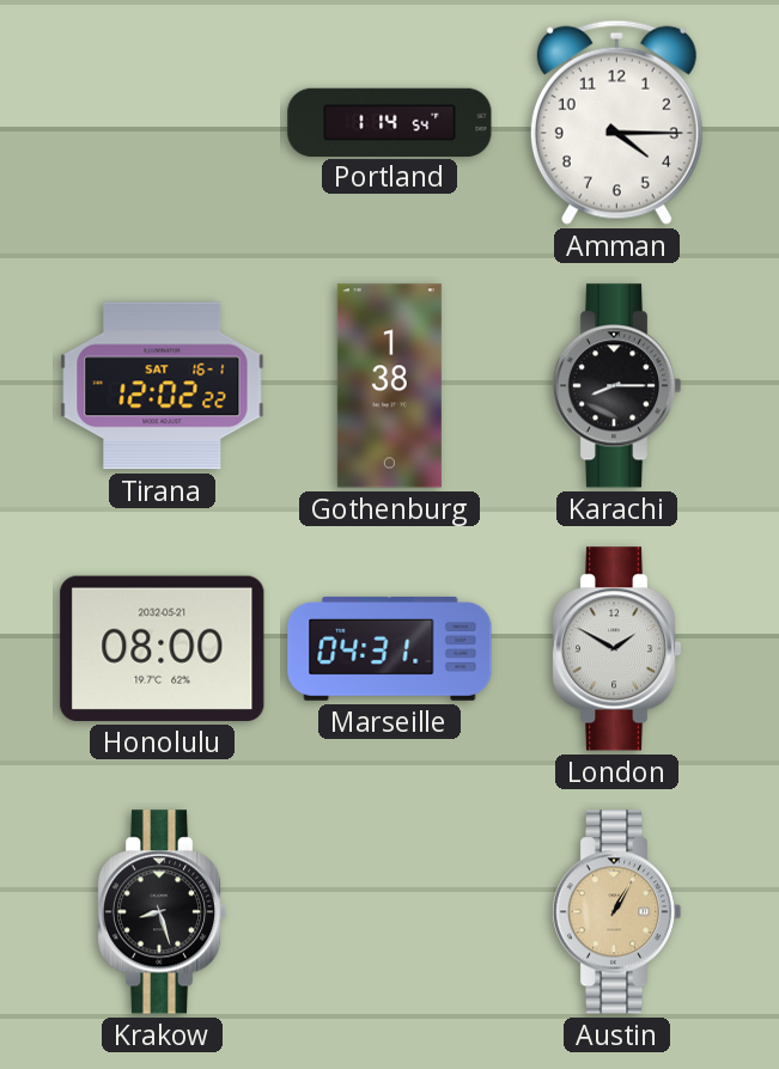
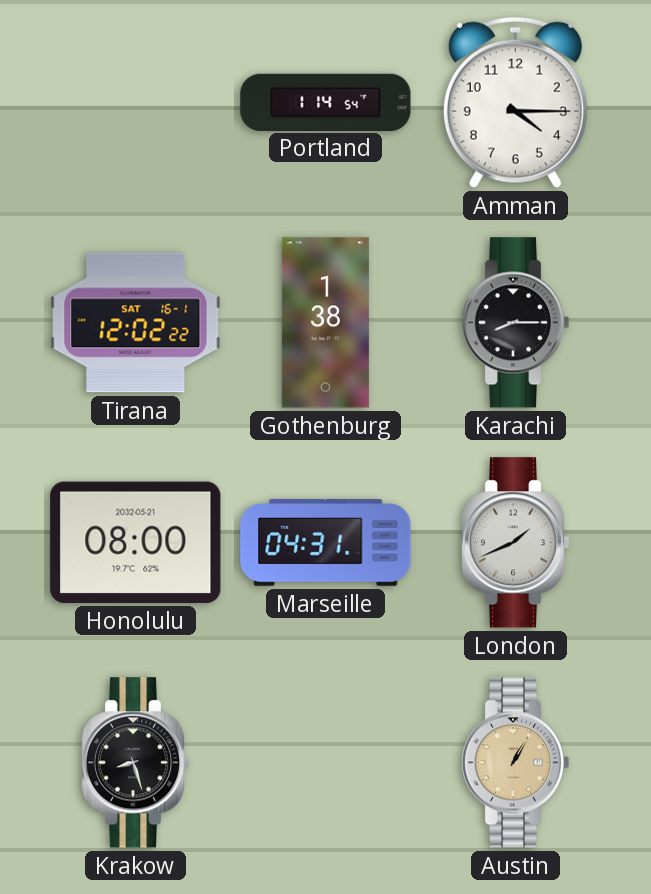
London: 1:50 -> 1:41 (515, 543)
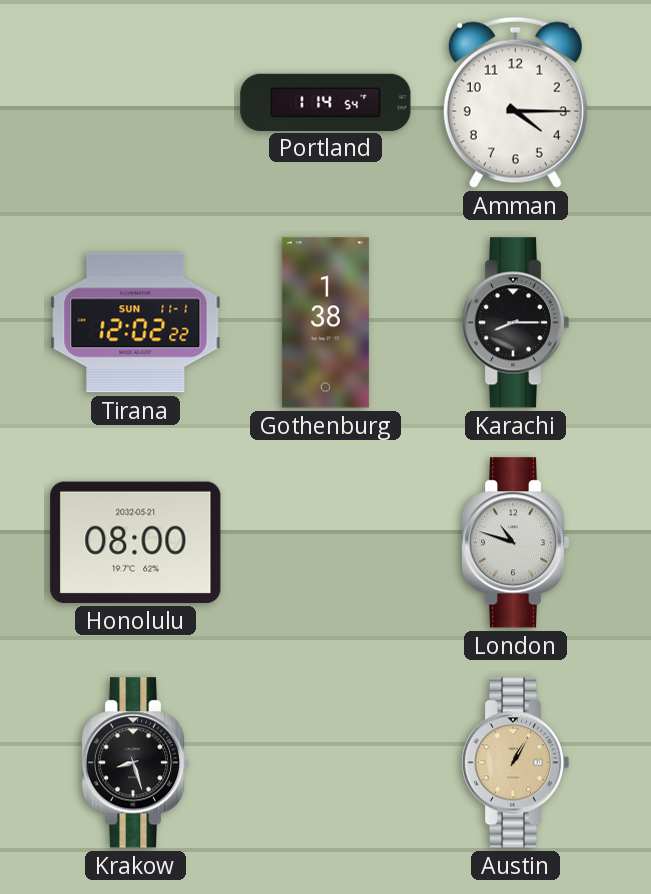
Tirana date: SAT 16-1 -> SUN 11-1 (136, 323)
Marseille: 04:31 -> none (326, 542)
London: 1:41 -> 10:48 (515, 543)
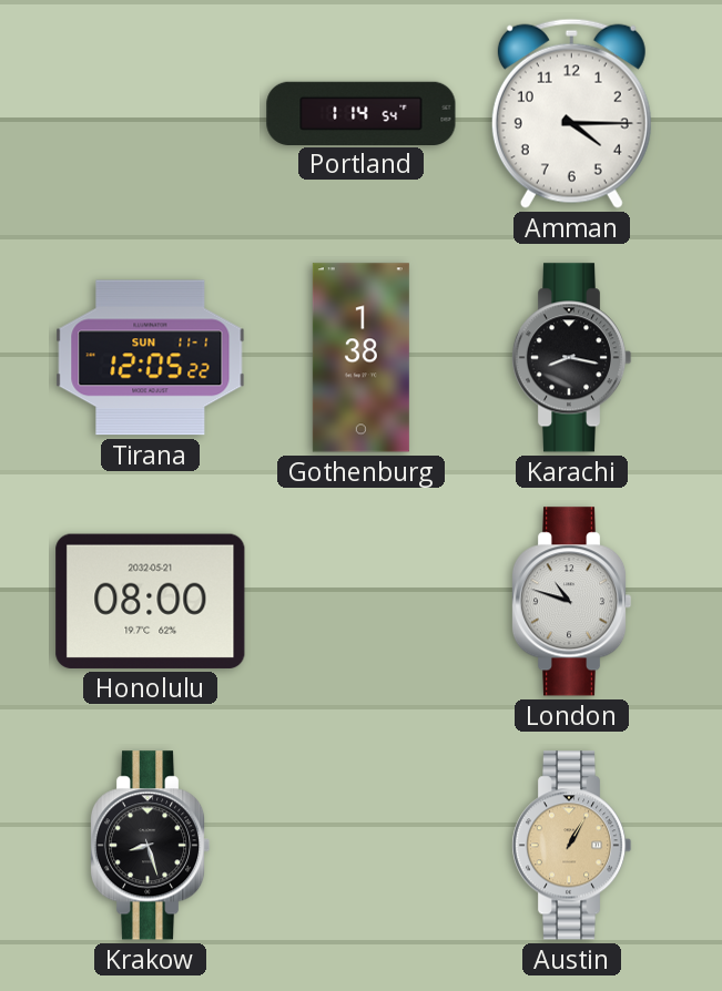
Tirana: 12:02 -> 12:05 (151, 358)
Karachi: 8:15 -> 8:17 (571, 358)
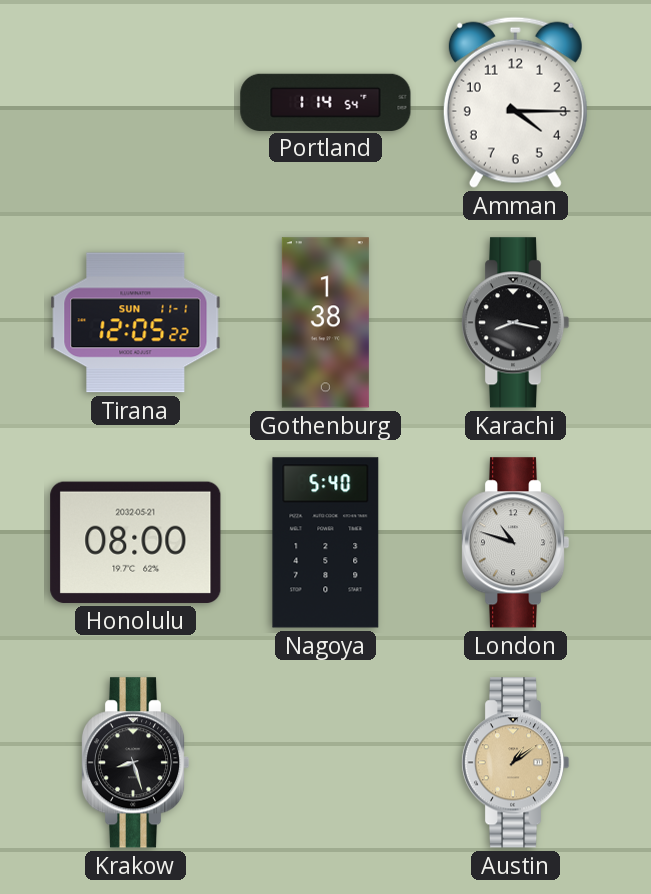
Nagoya: none -> 5:40 (326, 543)
Austin: 1:05 -> 1:09 (515, 763)
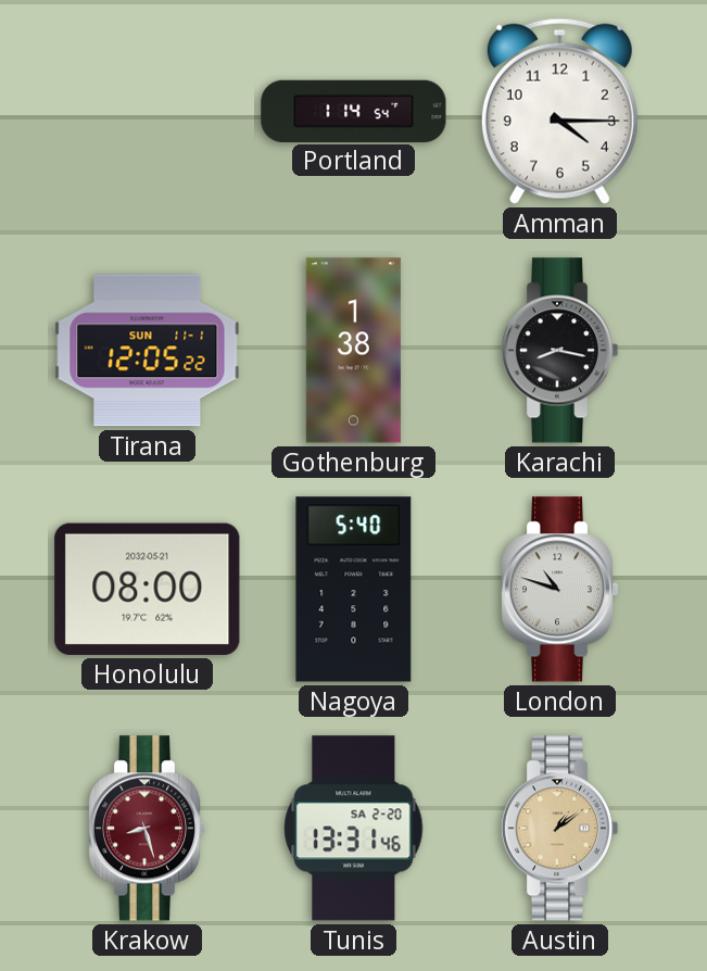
Krakow dial: black -> burgundy (147, 829)
Tunis: none -> 13:31 (354, 829)
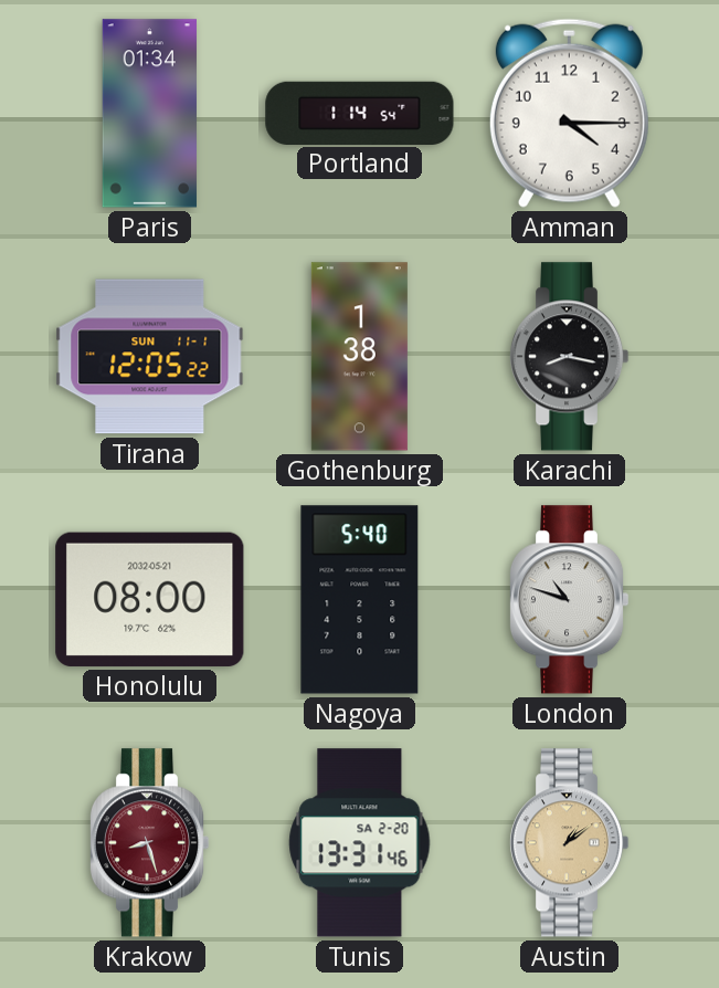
Paris: none -> 01:34 (149, 114)
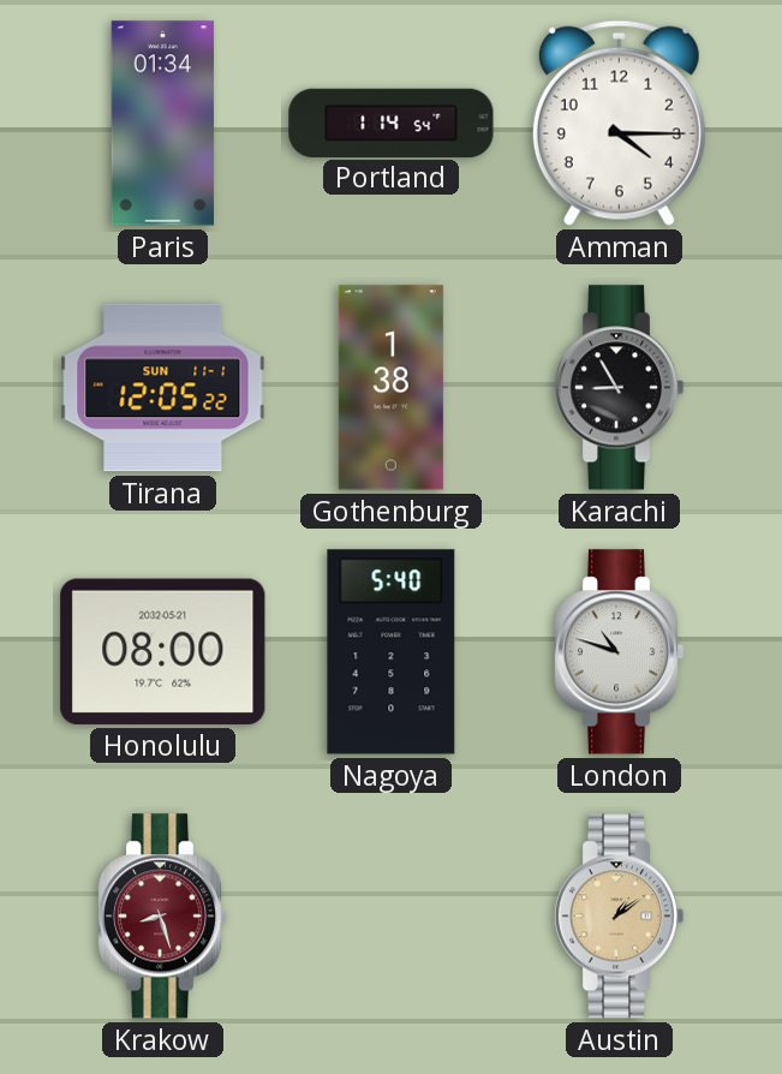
Karachi: 8:17 -> 8:55 (619, 388)
Tunis: 13:31 -> none (360, 843)
